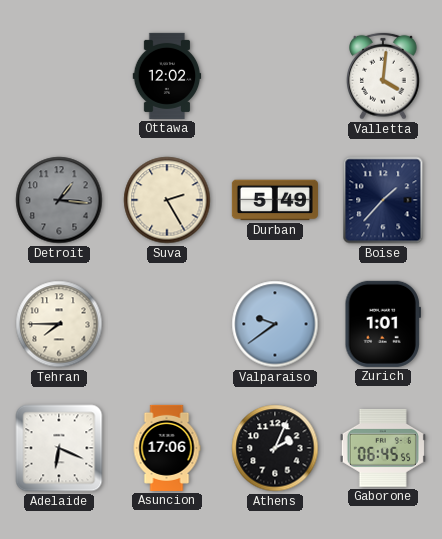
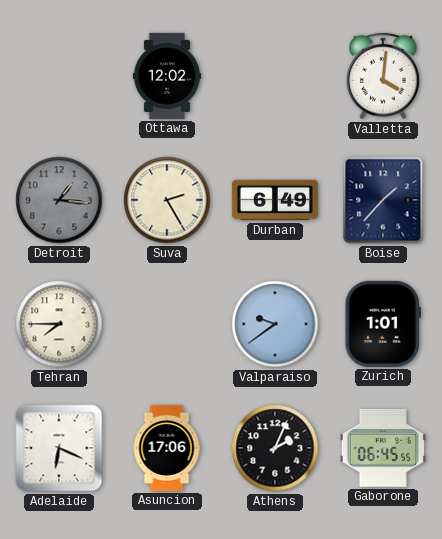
Durban: 5:49 -> 6:49 (275, 200)
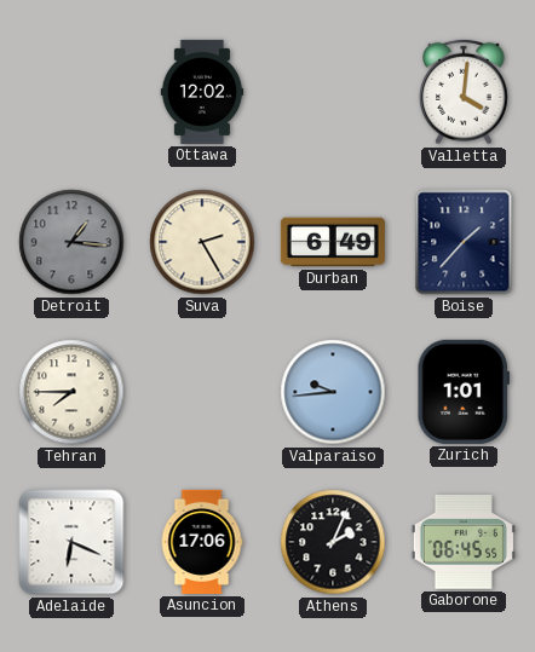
Valparaiso: 9:39 -> 9:44 (333, 392)
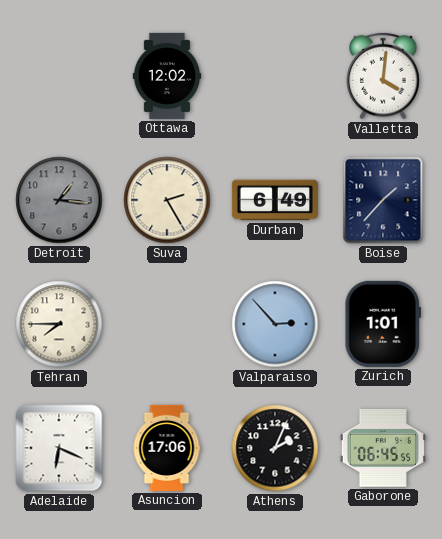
Valparaiso: 9:44 -> 2:53 (275, 324)
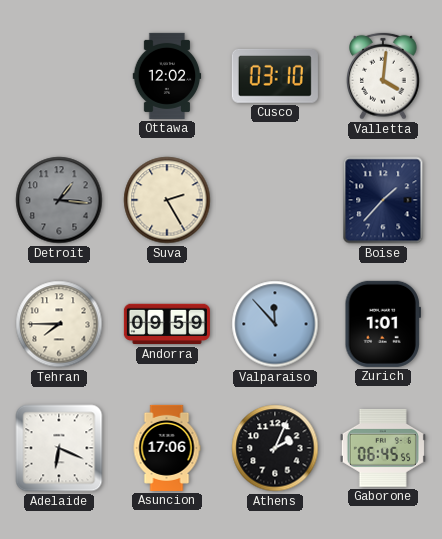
Cusco: none -> 03:10 (275, 76)
Durban: 6:49 -> none (275, 200)
Andorra: none -> 09:59 (167, 324)
Valparaiso: 2:53 -> 11:53 (275, 324)
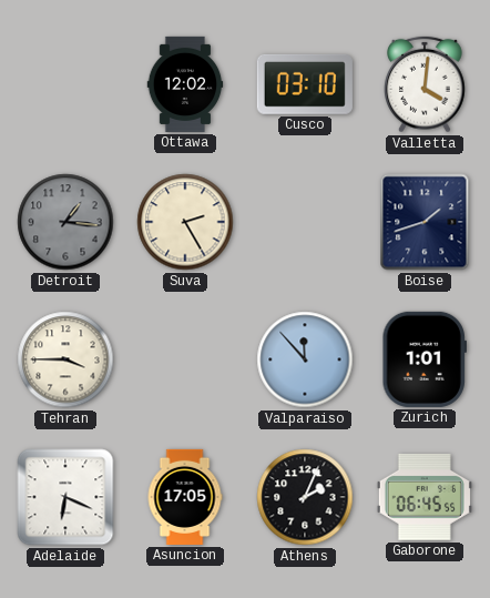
Boise: 1:37 -> 1:42 (425, 222)
Tehran: 7:45 -> 3:45 (65, 359)
Andorra: 09:59 -> none (167, 324)
Asuncion: 17:06 -> 17:05 (185, 497)
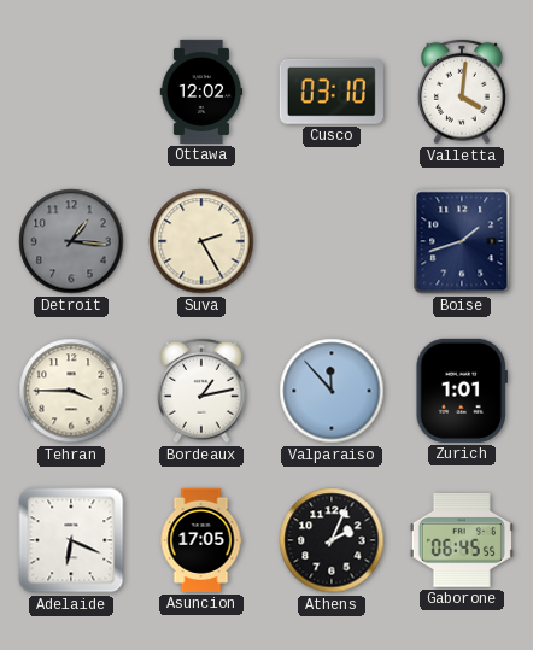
Bordeaux: none -> 1:13 (201, 391)
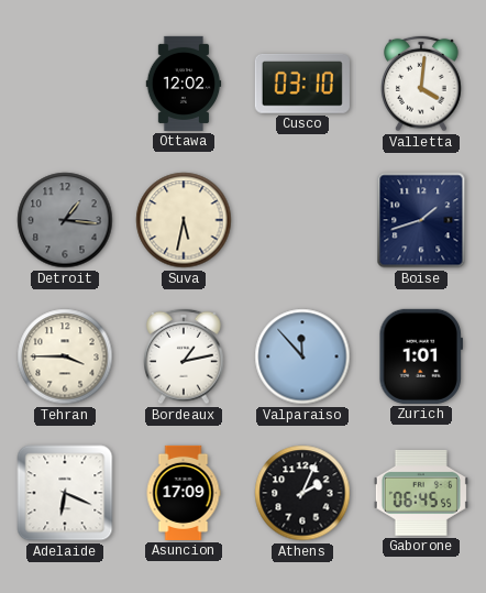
Suva: 2:25 -> 5:32 (184, 220)
Asuncion: 17:05 -> 17:09 (184, 493)
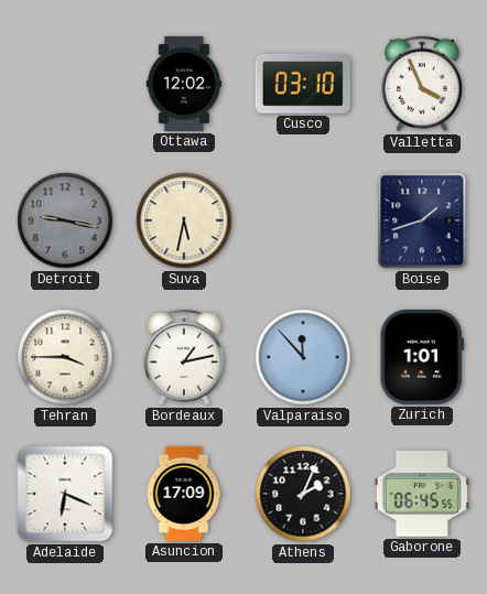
Valletta: 4:01 -> 3:56 (422, 84)
Detroit: 1:16 -> 9:17 (65, 220)
